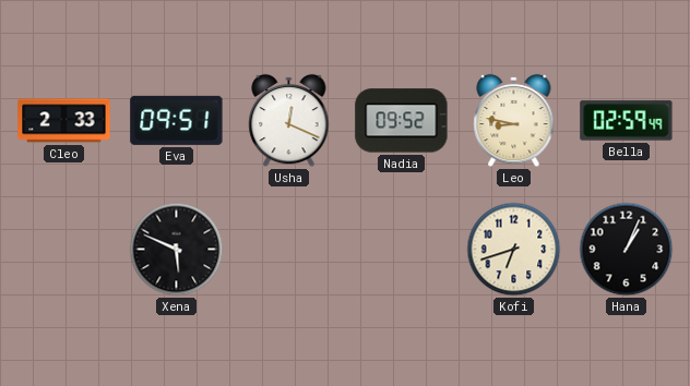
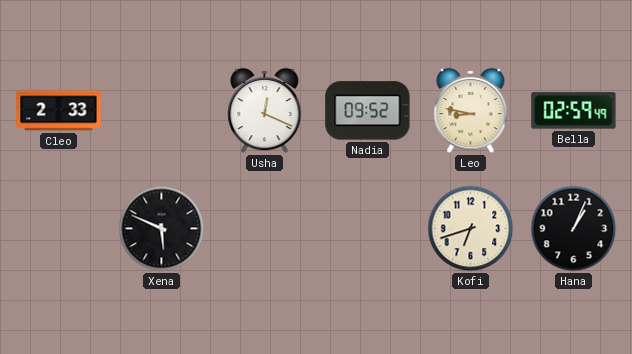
Eva: 09:51 -> none (177, 120)
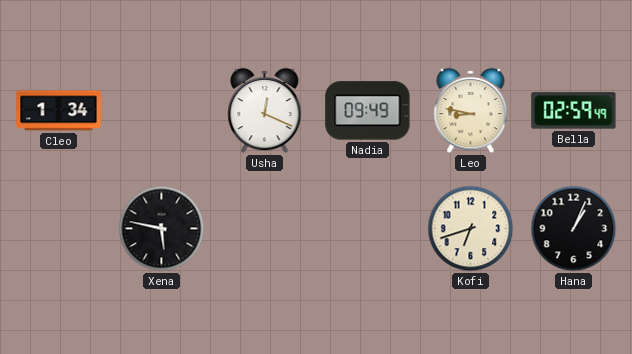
Cleo: 2:33 -> 1:34 (59, 111)
Nadia: 09:52 -> 09:49 (368, 111)
Xena: 5:49 -> 5:47 (162, 229)
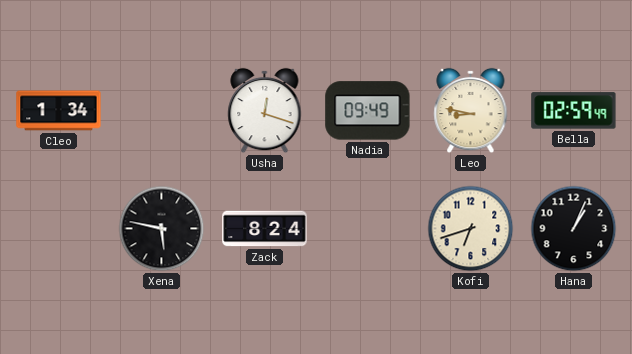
Usha: 12:19 -> 12:18 (265, 111)
Zack: none -> 8:24 (265, 229)
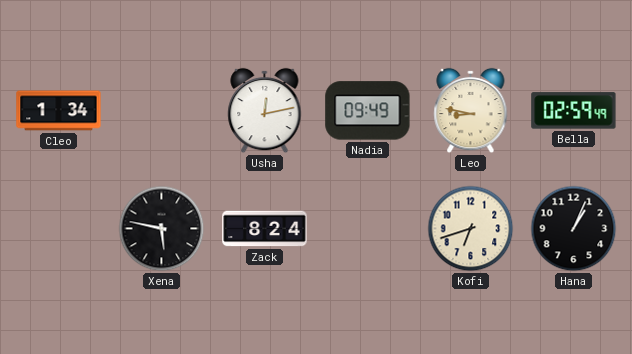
Usha: 12:18 -> 12:13 (265, 111)
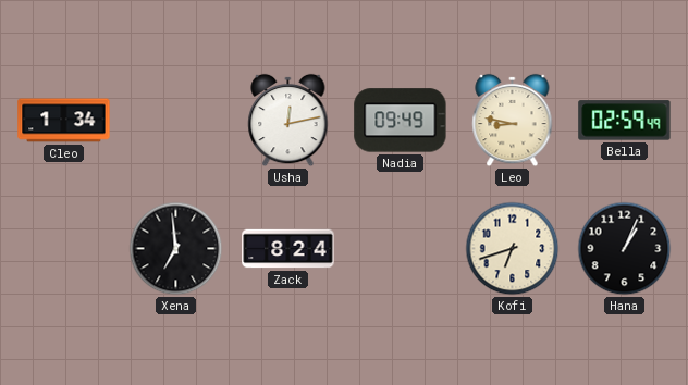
Xena: 5:47 -> 6:59 (176, 249)
